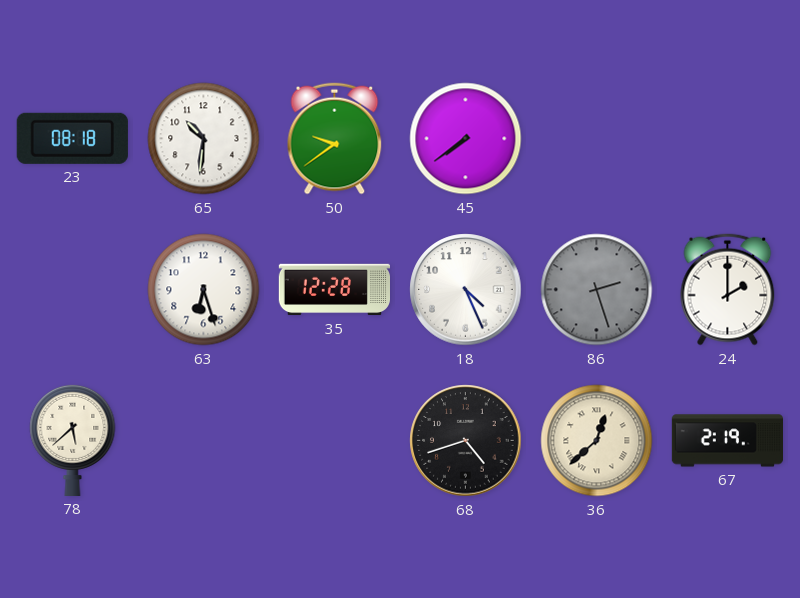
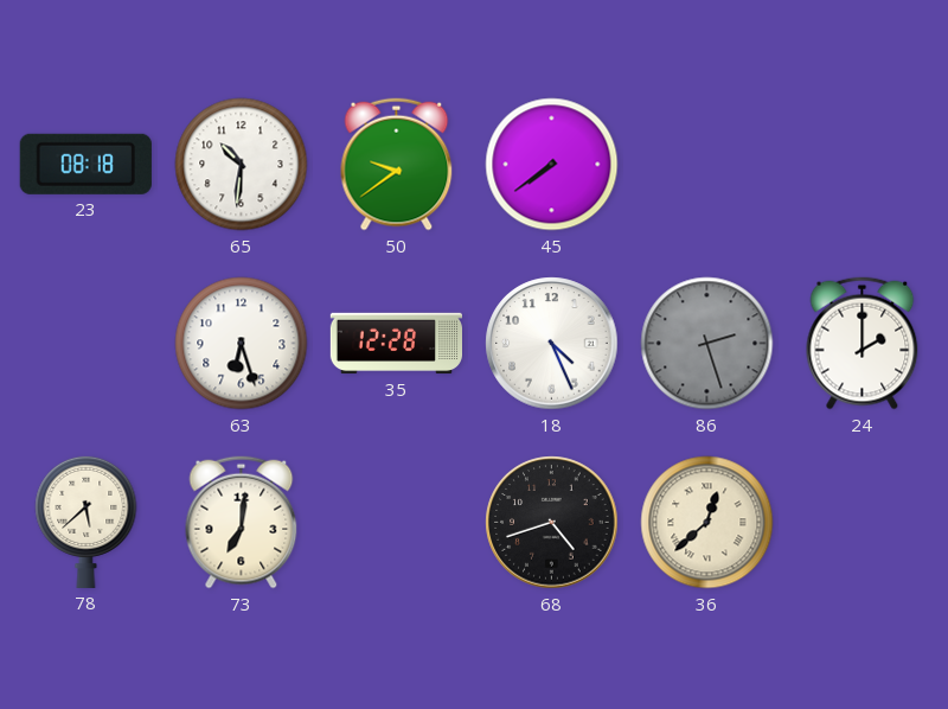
73: none -> 7:01 (242, 523)
67: 2:19 -> none (727, 441)
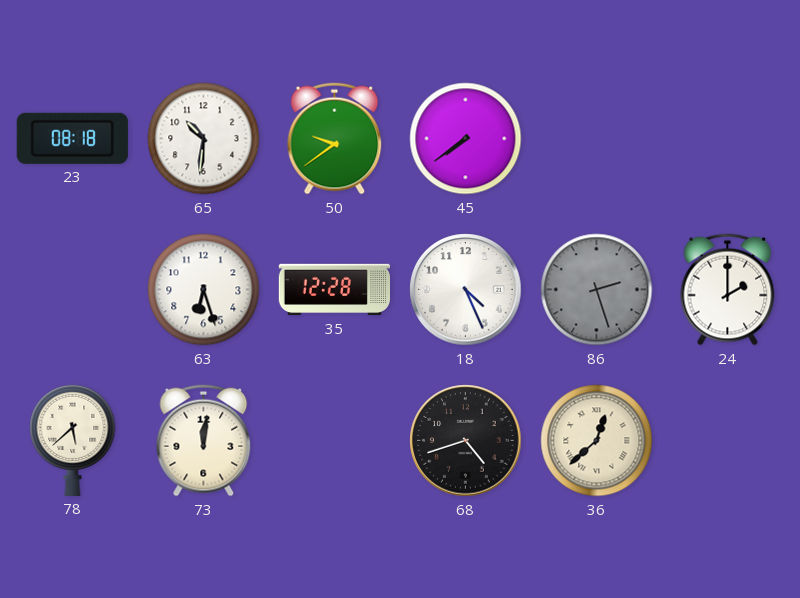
73: 7:01 -> 12:01 (204, 441)
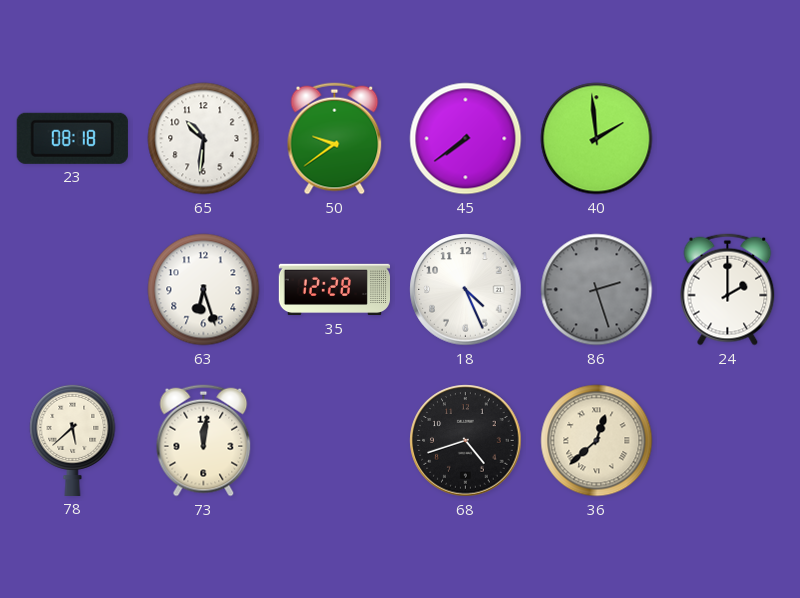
40: none -> 1:59 (597, 139)
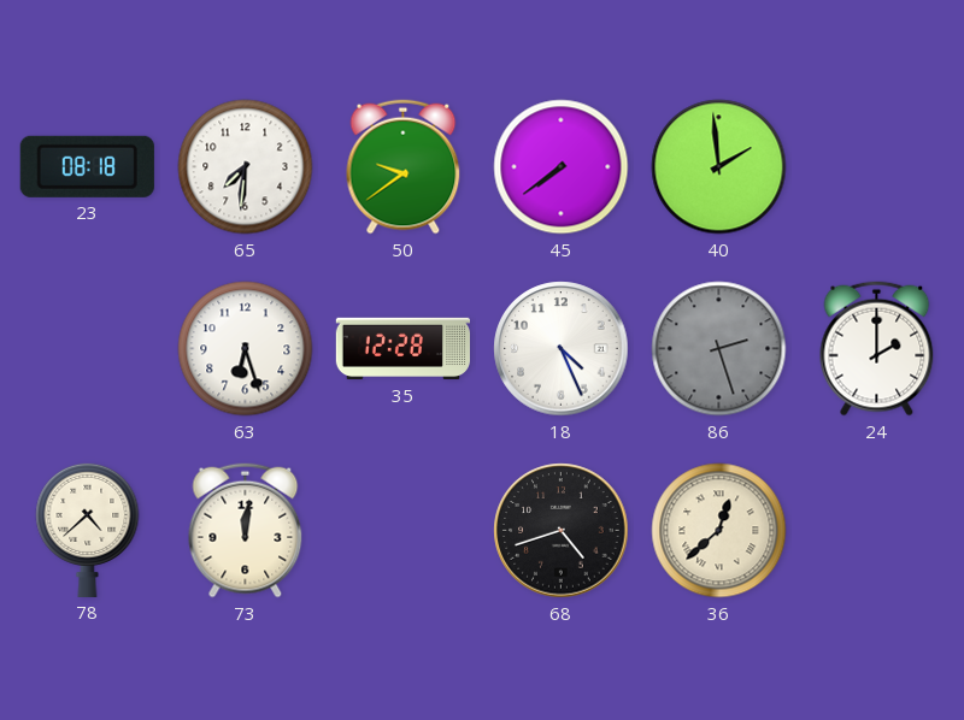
65: 10:31 -> 7:31 (246, 167)
78: 5:38 -> 4:38 (88, 530)
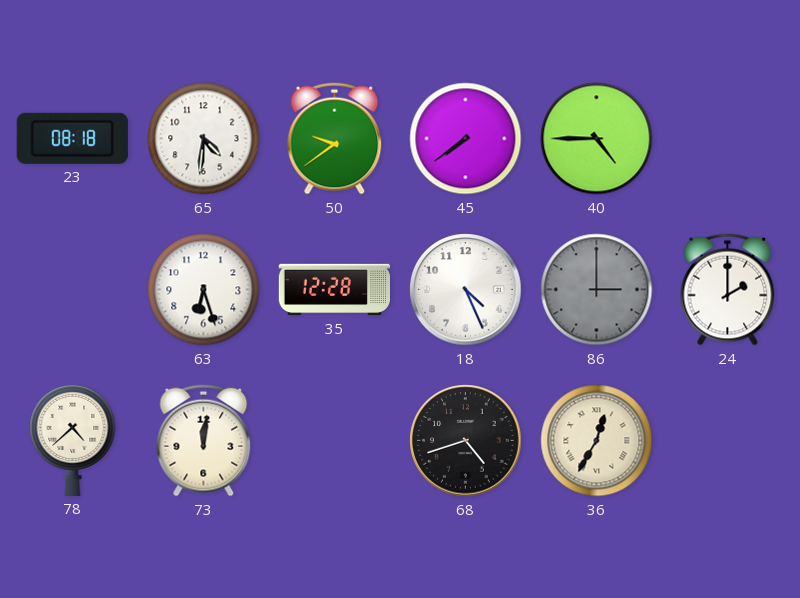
65: 7:31 -> 4:31 (204, 139)
40: 1:59 -> 4:45 (597, 139)
86: 2:27 -> 3:00 (597, 290)
36: 12:38 -> 12:35 (597, 441)
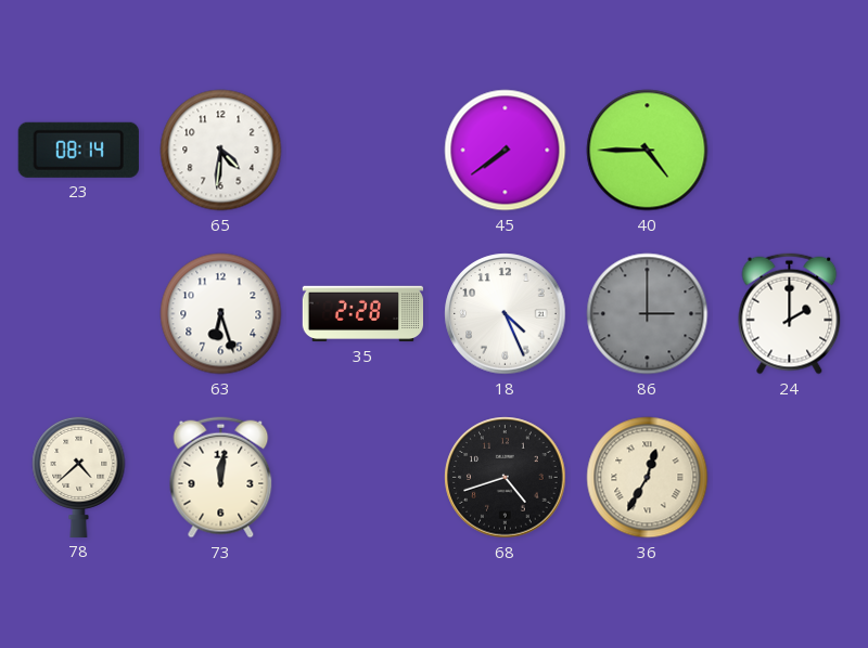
23: 08:18 -> 08:14 (78, 150)
50: 9:39 -> none (335, 139)
35: 12:28 -> 2:28 (362, 314)
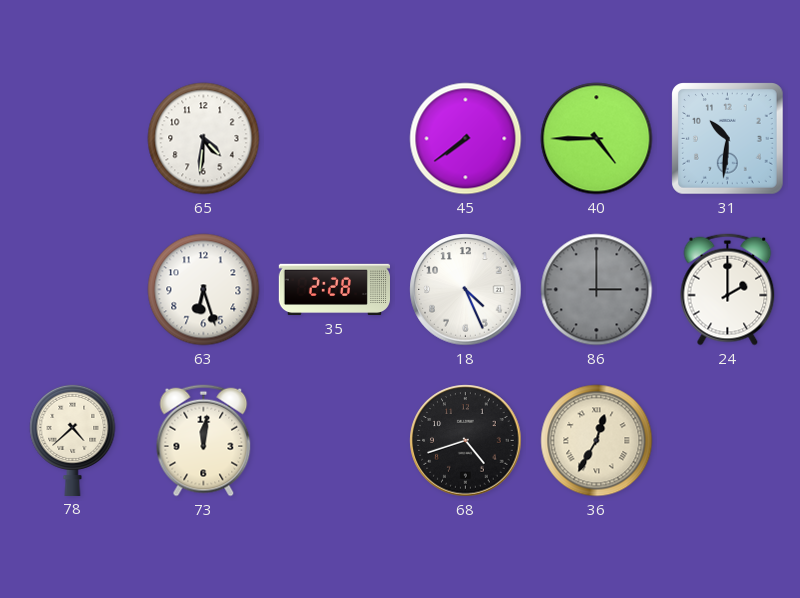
23: 08:14 -> none (78, 150)
31: none -> 10:31 (728, 139)
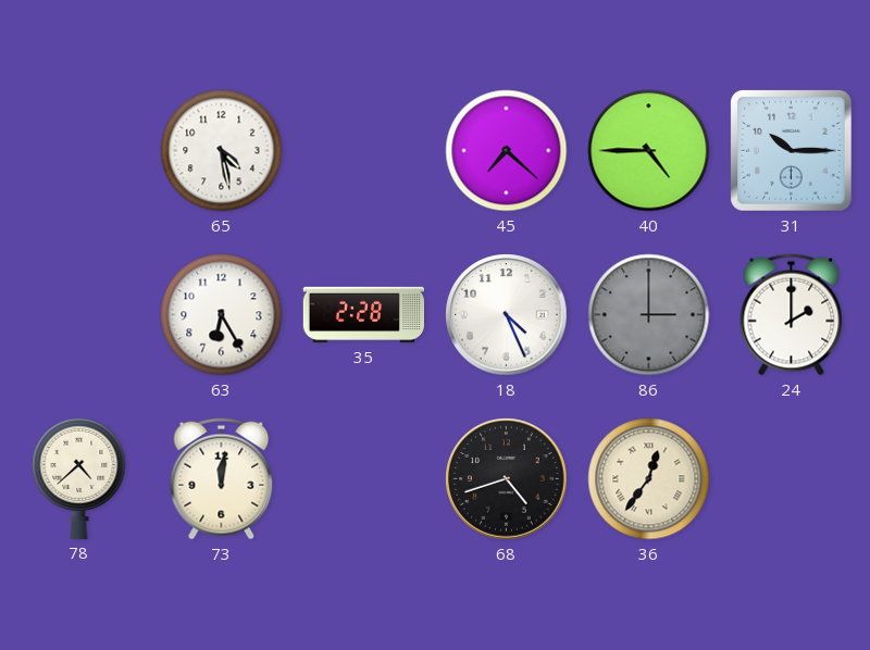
65: 4:31 -> 4:28 (222, 151)
45: 7:39 -> 7:22 (507, 151)
31: 10:31 -> 10:15 (792, 151)
63: 6:27 -> 6:25 (222, 315)
36: 12:35 -> 12:36 (649, 479)
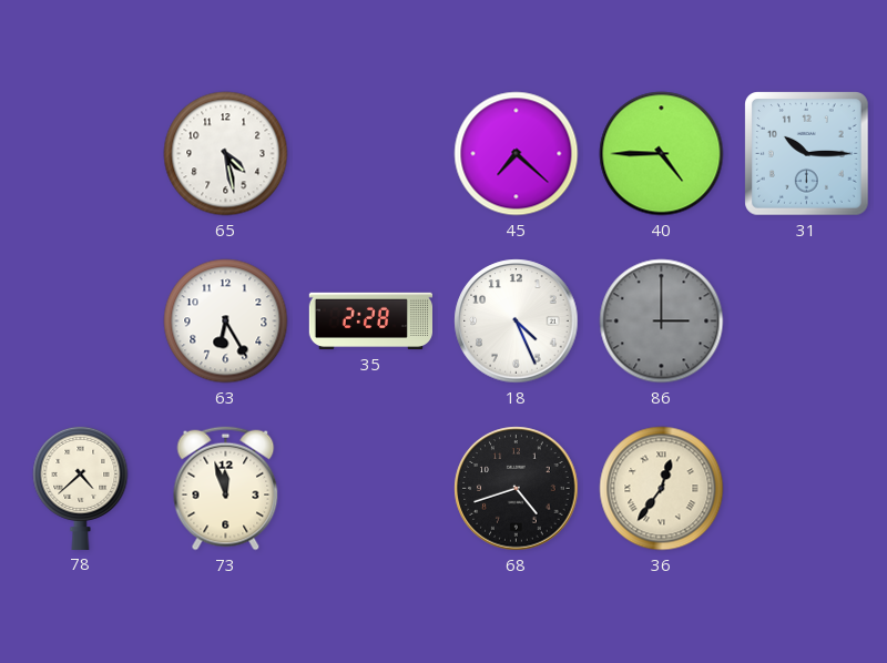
24: 2:00 -> none (792, 315)
73: 12:01 -> 11:57 (226, 489)
